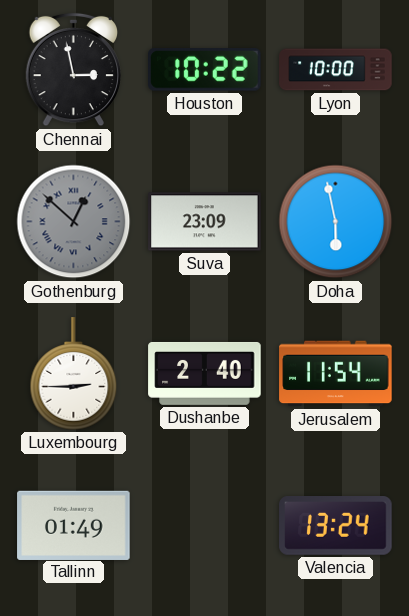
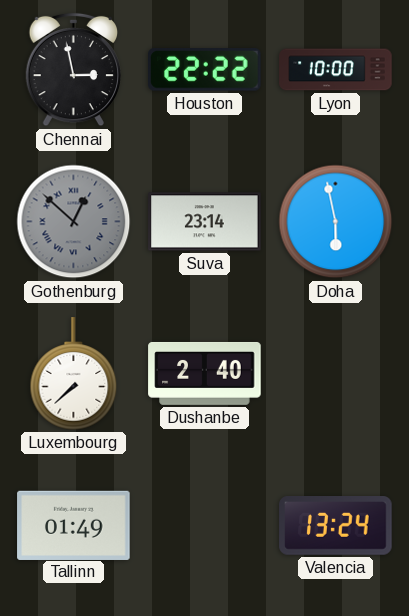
Houston: 10:22 -> 22:22 (205, 70)
Suva: 23:09 -> 23:14 (205, 222)
Luxembourg: 2:45 -> 7:38 (74, 374)
Jerusalem: 11:54 -> none (336, 374)
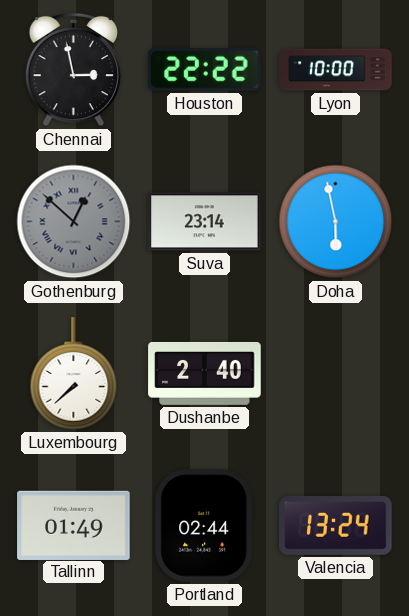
Portland: none -> 02:44 (205, 526)
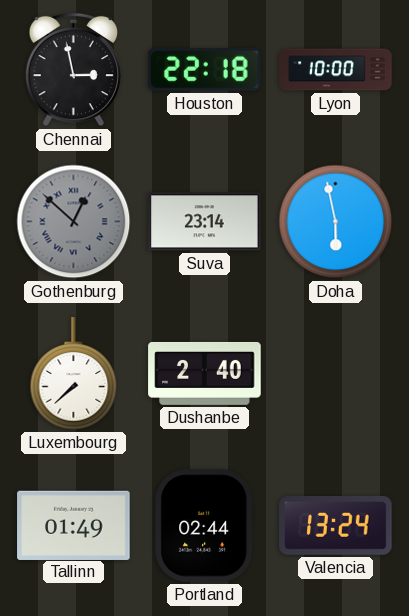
Houston: 22:22 -> 22:18 (205, 70)
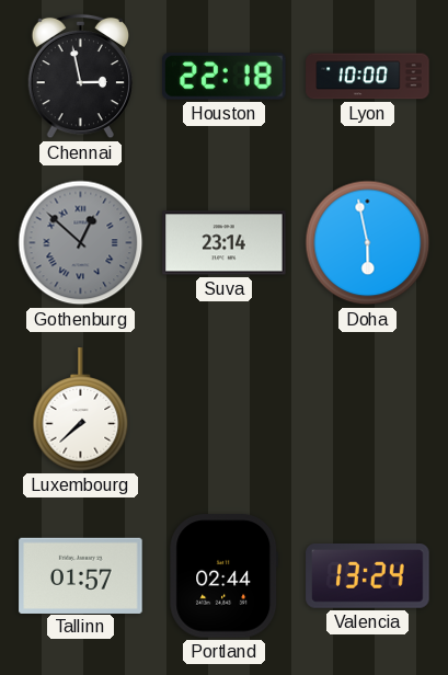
Dushanbe: 2:40 -> none (205, 373)
Tallinn: 01:49 -> 01:57 (81, 575)
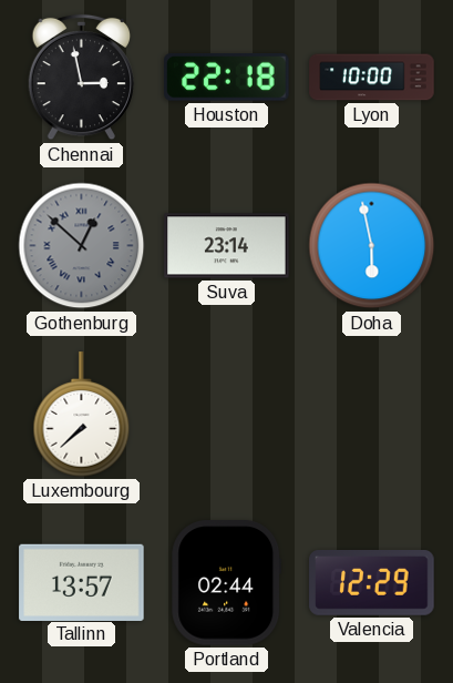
Tallinn: 01:57 -> 13:57 (82, 582)
Valencia: 13:24 -> 12:29 (372, 583)
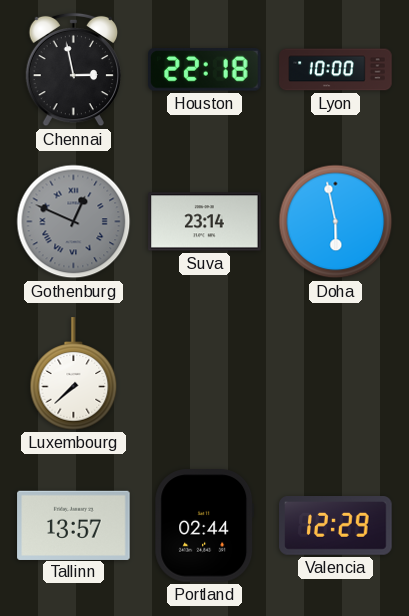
Gothenburg: 12:52 -> 12:49 (74, 222)
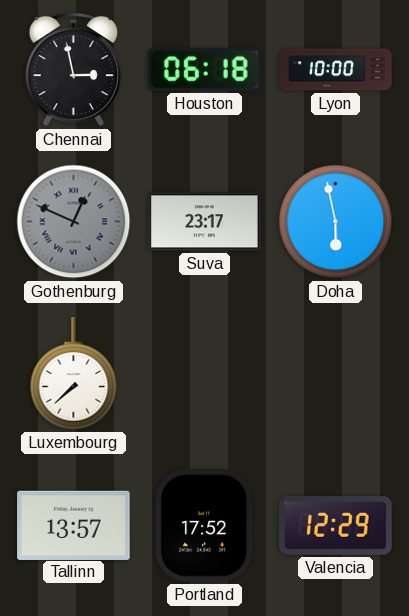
Houston: 22:18 -> 06:18 (205, 70)
Suva: 23:14 -> 23:17 (205, 222)
Portland: 02:44 -> 17:52 (205, 526)
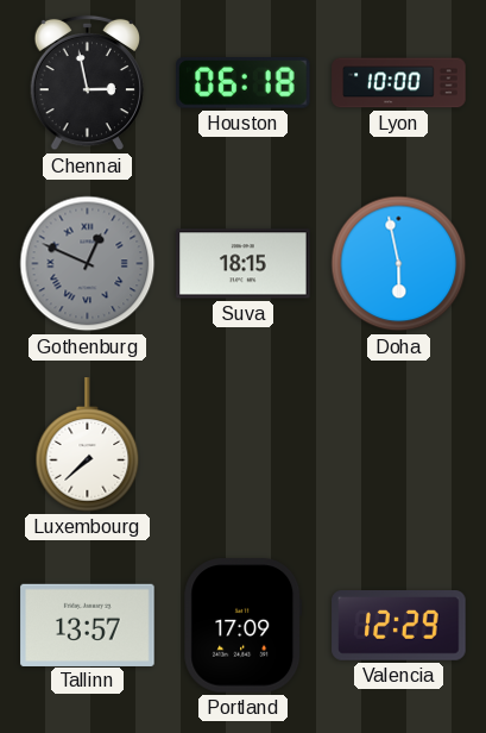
Suva: 23:17 -> 18:15 (244, 264)
Portland: 17:52 -> 17:09 (244, 626)
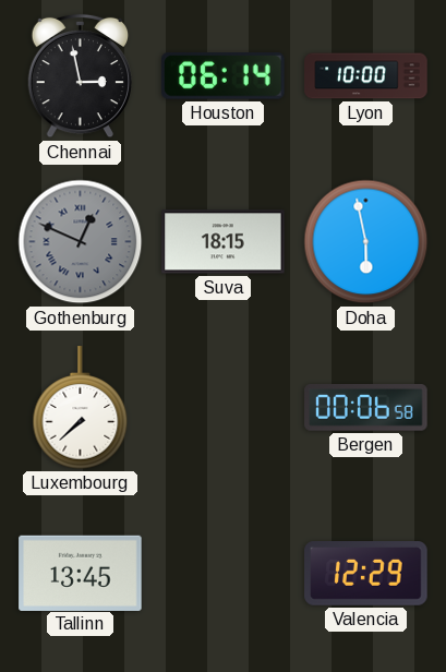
Houston: 06:18 -> 06:14 (224, 76)
Bergen: none -> 00:06 (366, 408)
Tallinn: 13:57 -> 13:45 (81, 573)
Portland: 17:09 -> none (244, 626)
